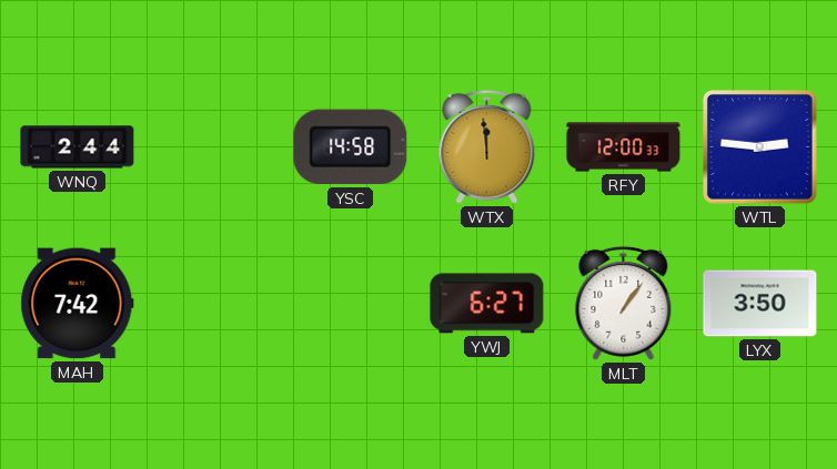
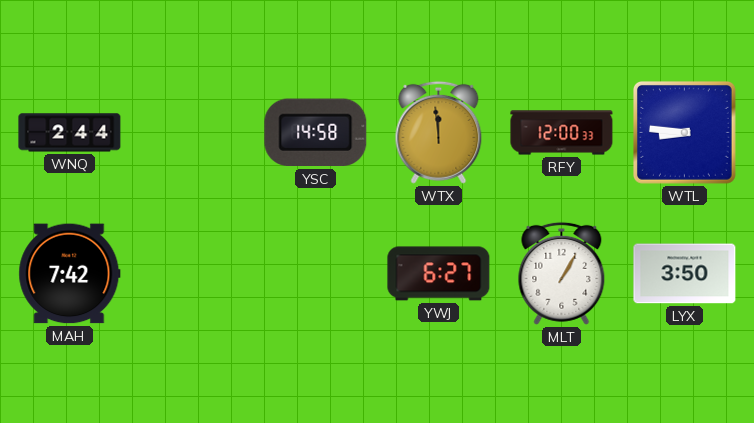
WTL: 2:46 -> 8:46 (685, 133)
MLT: 1:06 -> 1:05 (562, 273)
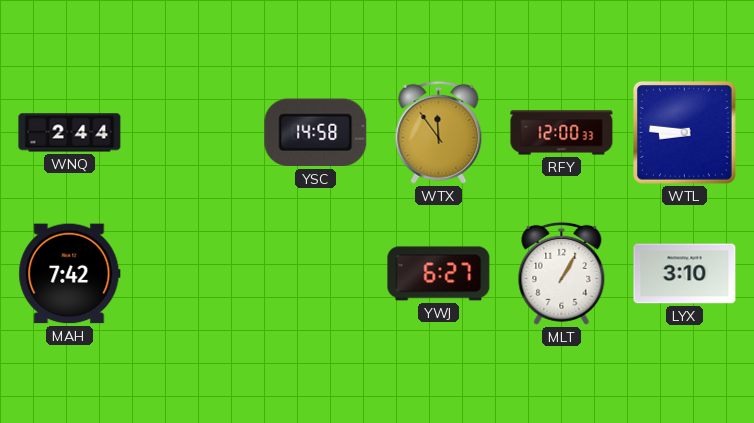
WTX: 11:59 -> 11:54 (439, 132)
LYX: 3:50 -> 3:10 (685, 274)
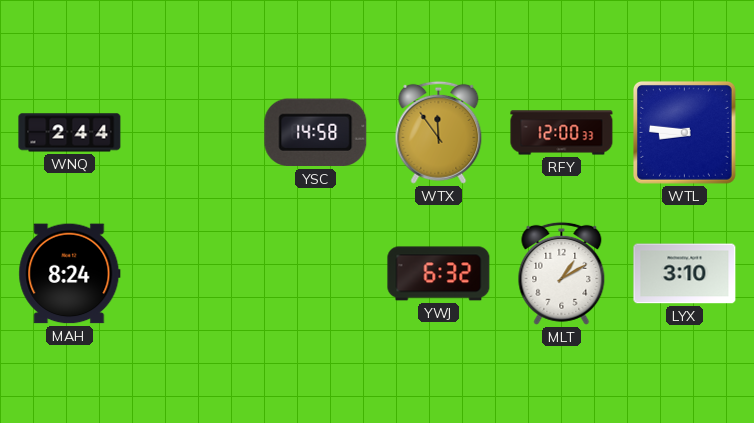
MAH: 7:42 -> 8:24 (70, 274)
YWJ: 6:27 -> 6:32 (439, 274)
MLT: 1:05 -> 1:10 (562, 273)
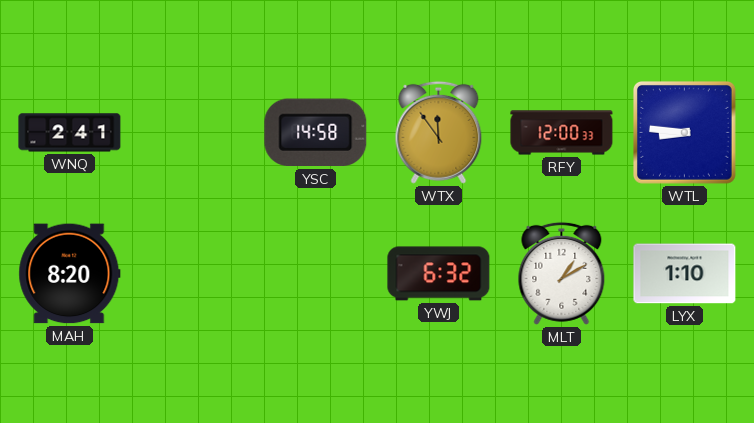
WNQ: 2:44 -> 2:41 (70, 133)
MAH: 8:24 -> 8:20 (70, 274)
LYX: 3:10 -> 1:10 (685, 274)
